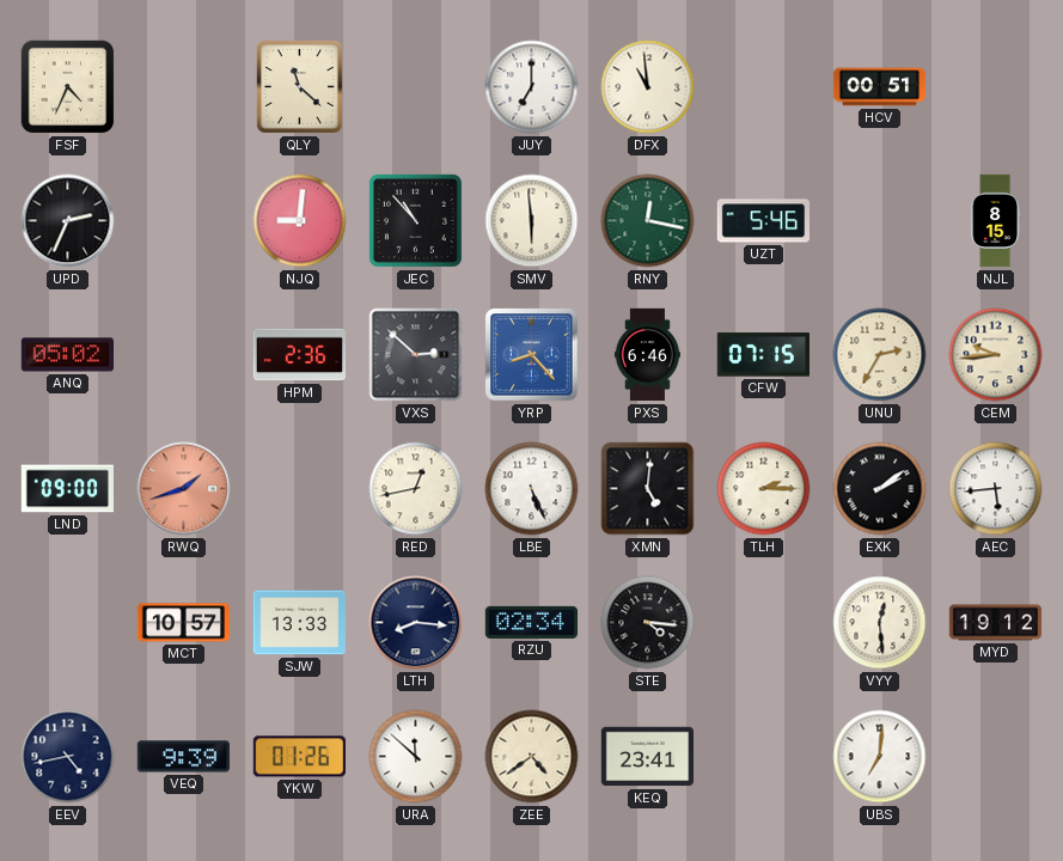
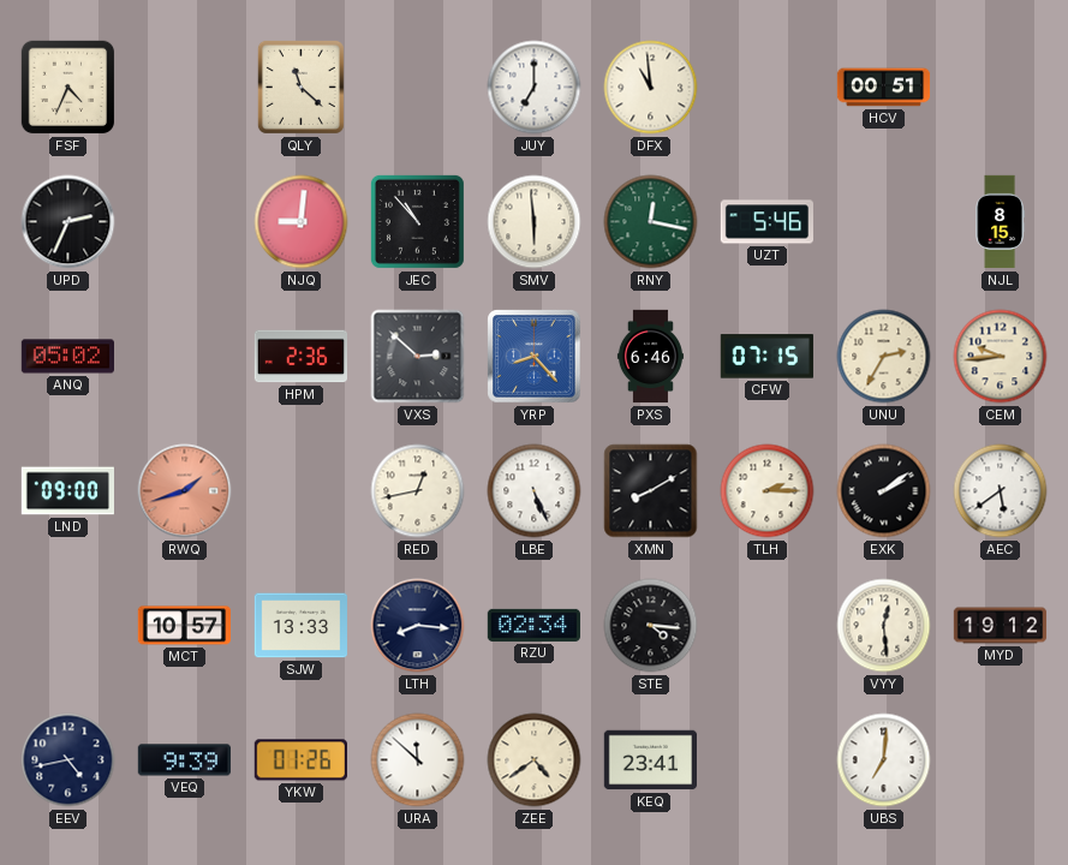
XMN: 5:01 -> 8:10 (651, 491)
AEC: 5:44 -> 5:39 (1001, 491)
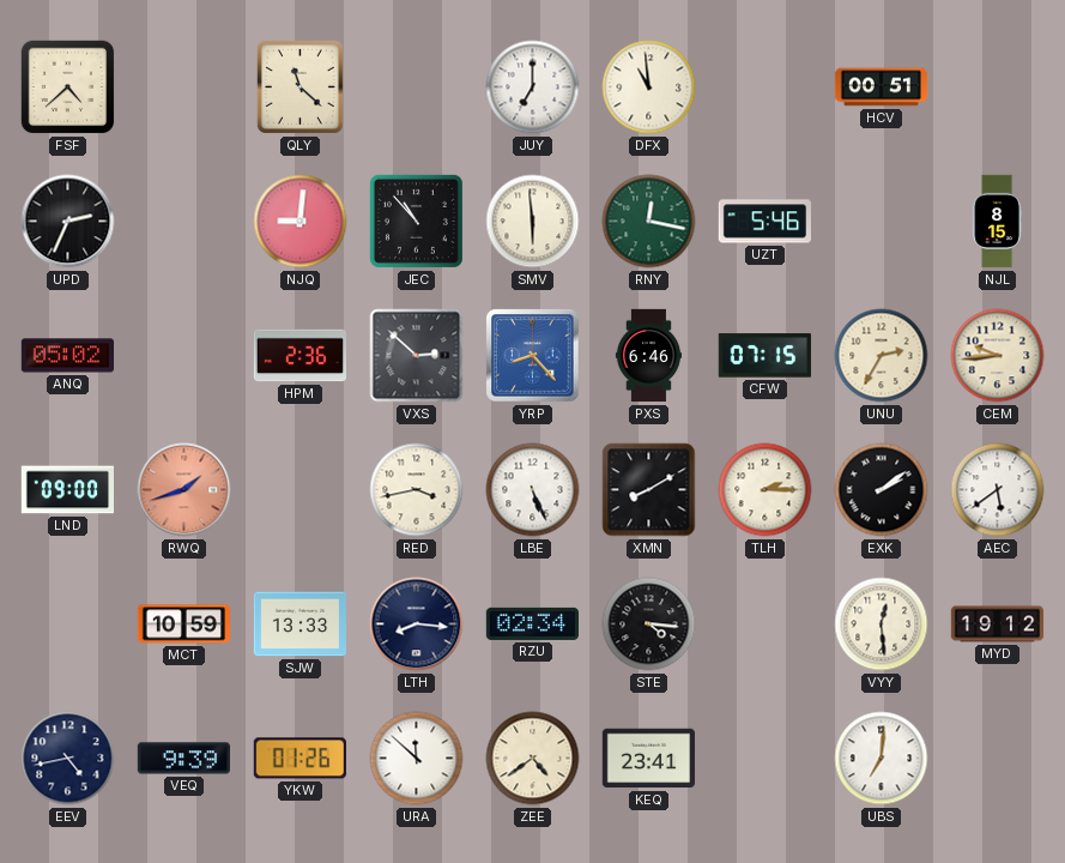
FSF: 4:34 -> 4:38 (68, 87)
RED: 12:43 -> 3:43 (417, 490)
MCT: 10:57 -> 10:59 (183, 624)
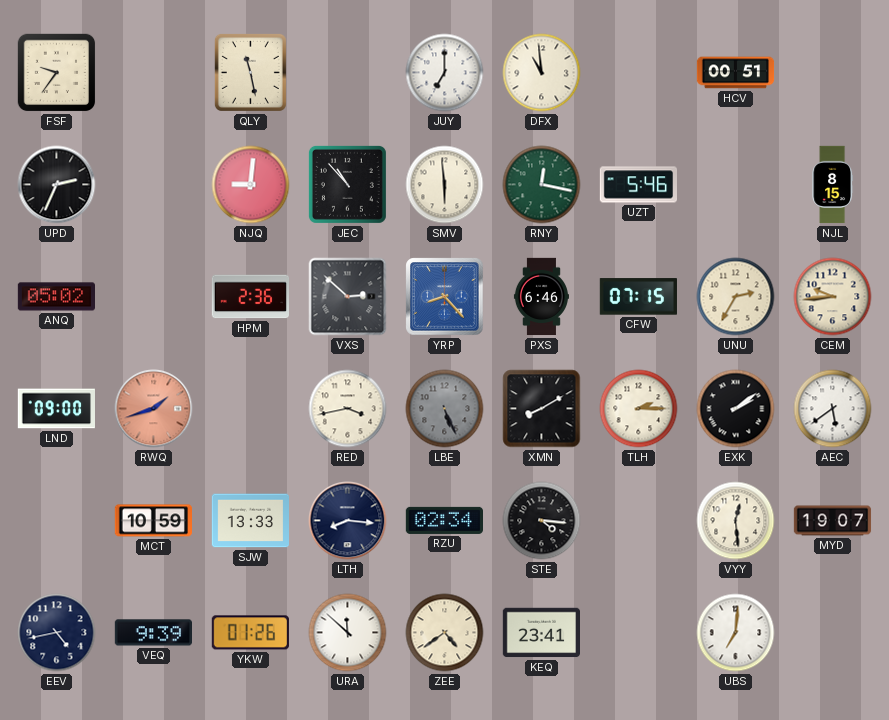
FSF: 4:38 -> 9:36 (57, 73)
QLY: 11:22 -> 11:28 (250, 72)
LBE dial: white -> grey (445, 409)
MYD: 19:12 -> 19:07 (833, 521)
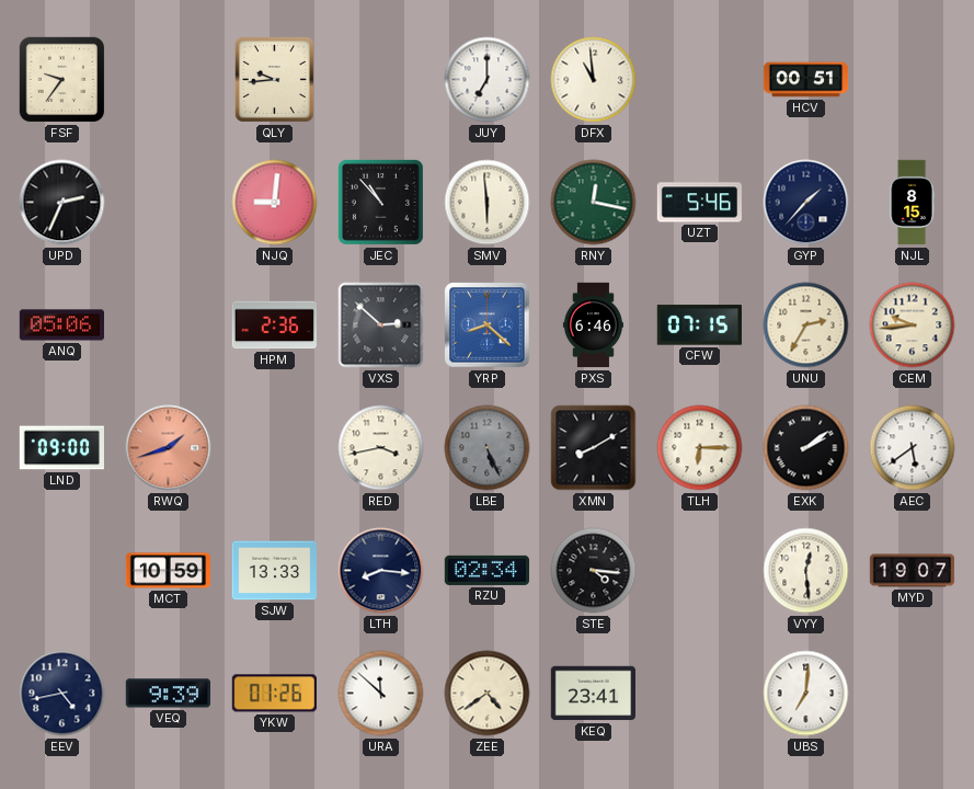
QLY: 11:28 -> 9:44 (274, 79)
GYP: none -> 1:37 (806, 203)
ANQ: 05:02 -> 05:06 (61, 325)
YRP: 8:23 -> 8:22 (488, 325)
TLH: 2:15 -> 6:15 (700, 448)
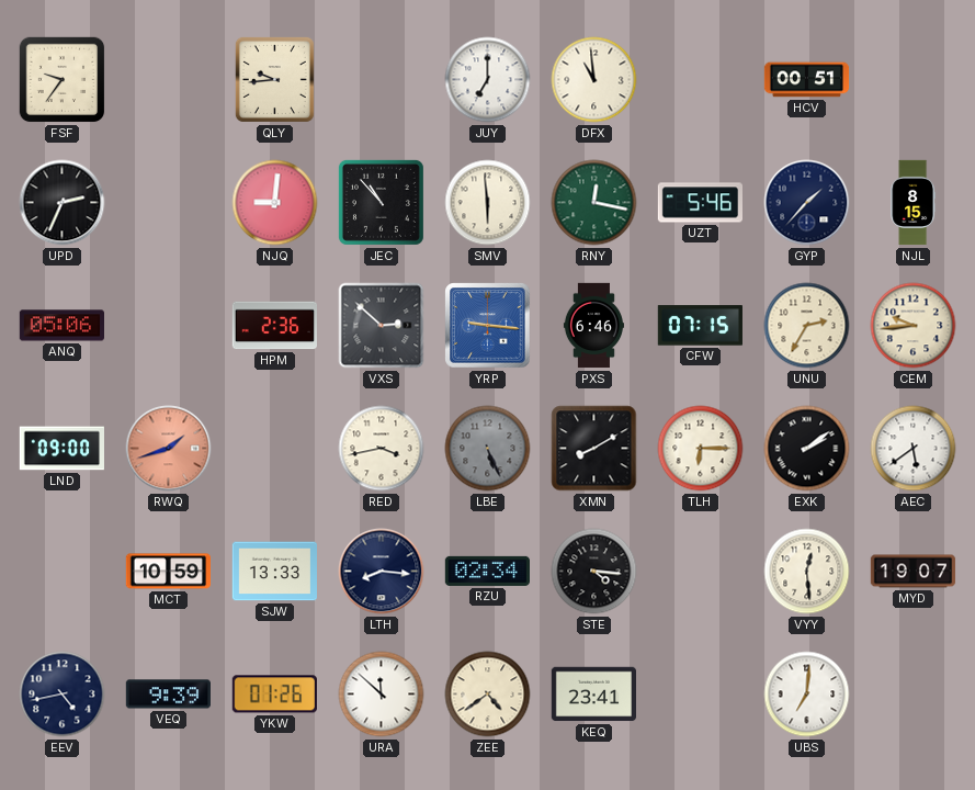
YRP: 8:22 -> 9:16 (488, 326)
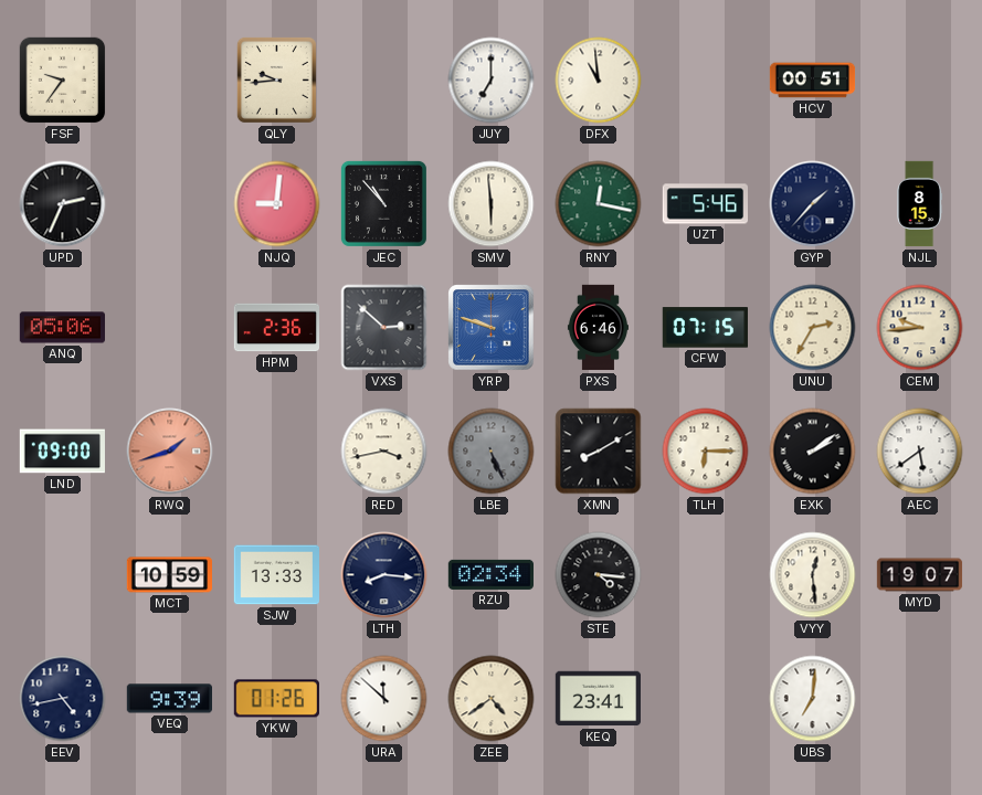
YRP: 9:16 -> 9:48 (492, 328)
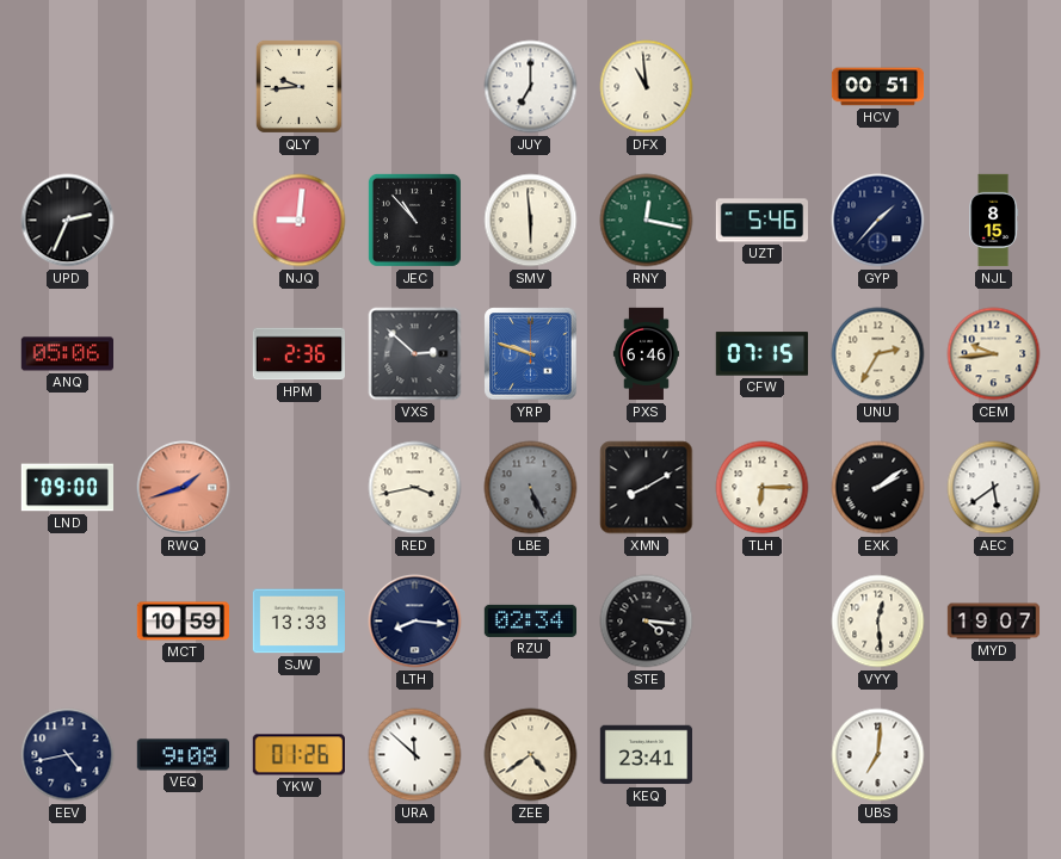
FSF: 9:36 -> none (63, 81)
VEQ: 9:39 -> 9:08 (183, 755)
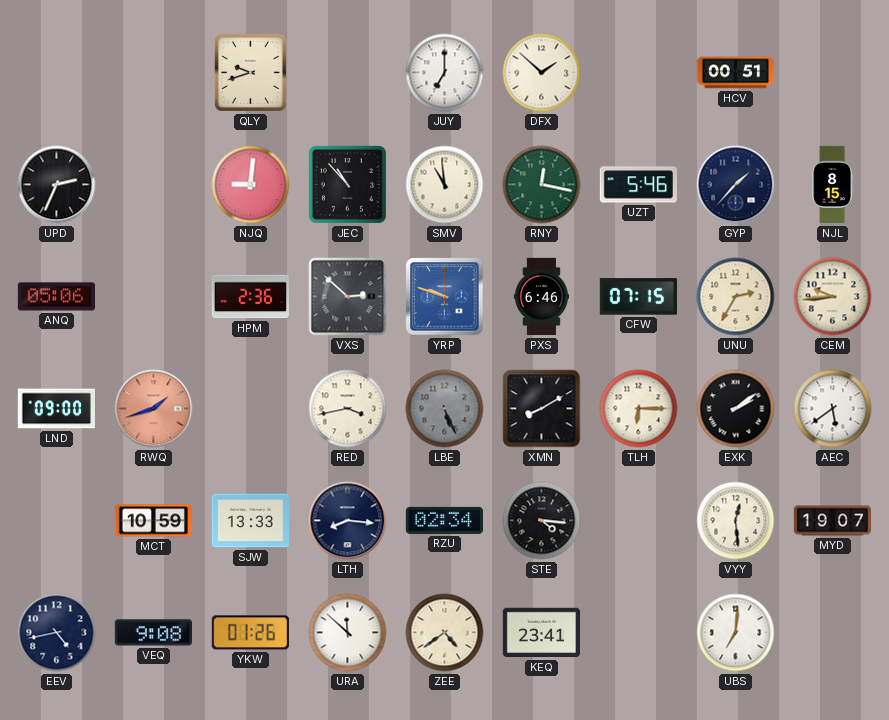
QLY: 9:44 -> 9:42 (250, 72)
DFX: 10:59 -> 1:52 (542, 73)
SMV: 5:59 -> 10:59 (445, 185)
